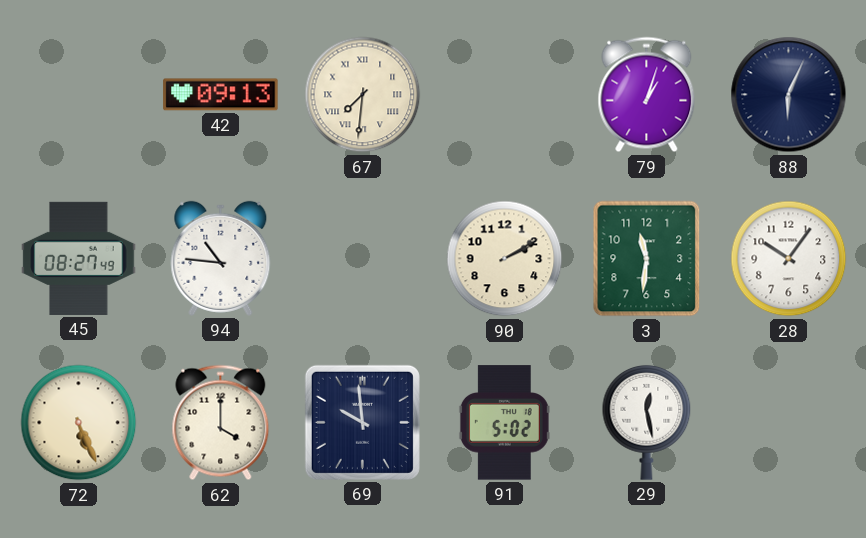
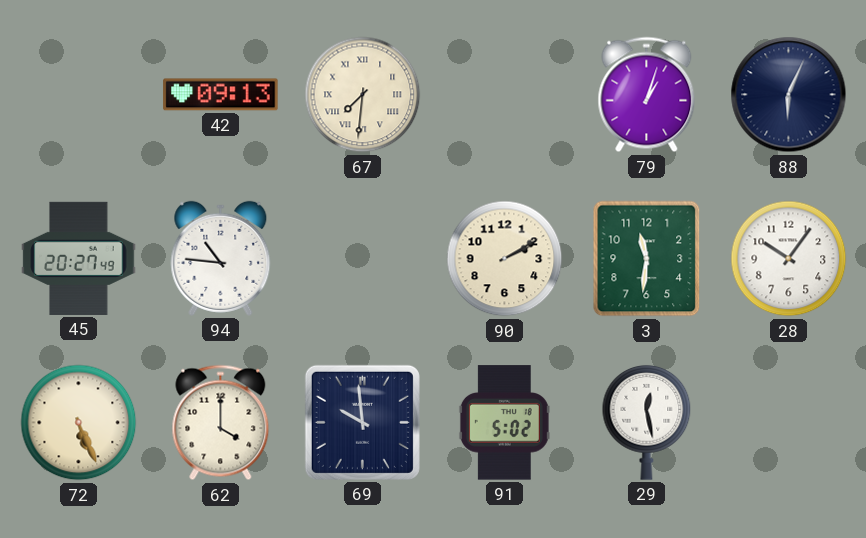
45: 08:27 -> 20:27 (79, 258)
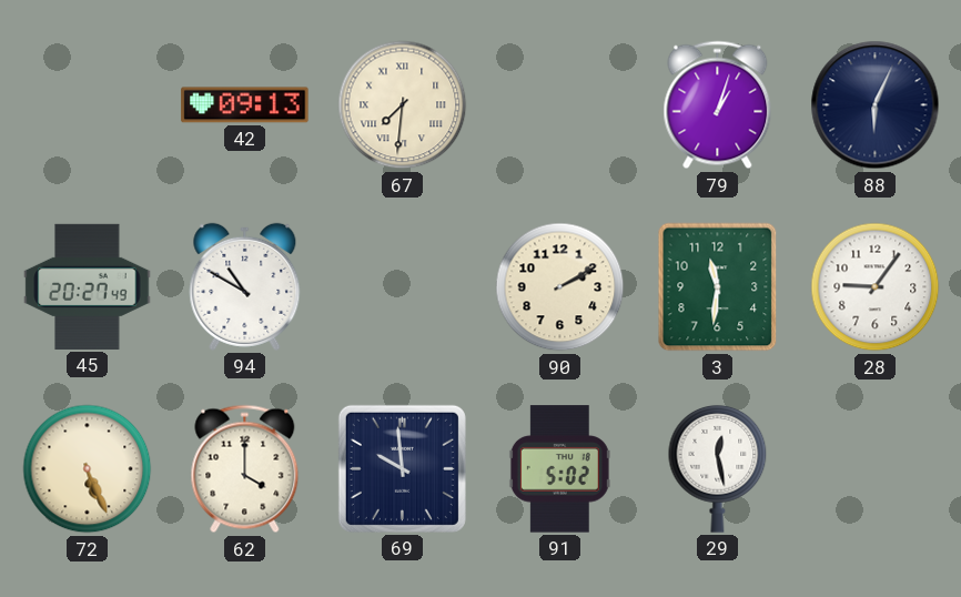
94: 10:46 -> 10:50 (245, 286)
28: 10:06 -> 9:06 (876, 287)
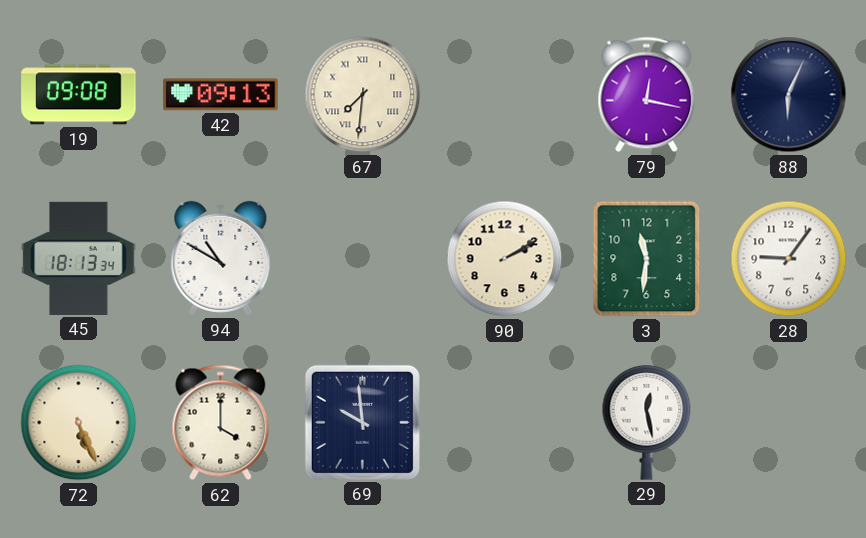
19: none -> 09:08 (79, 95)
79: 1:03 -> 12:17 (647, 95)
45: 20:27 -> 18:13 (79, 258)
91: 5:02 -> none (559, 469)
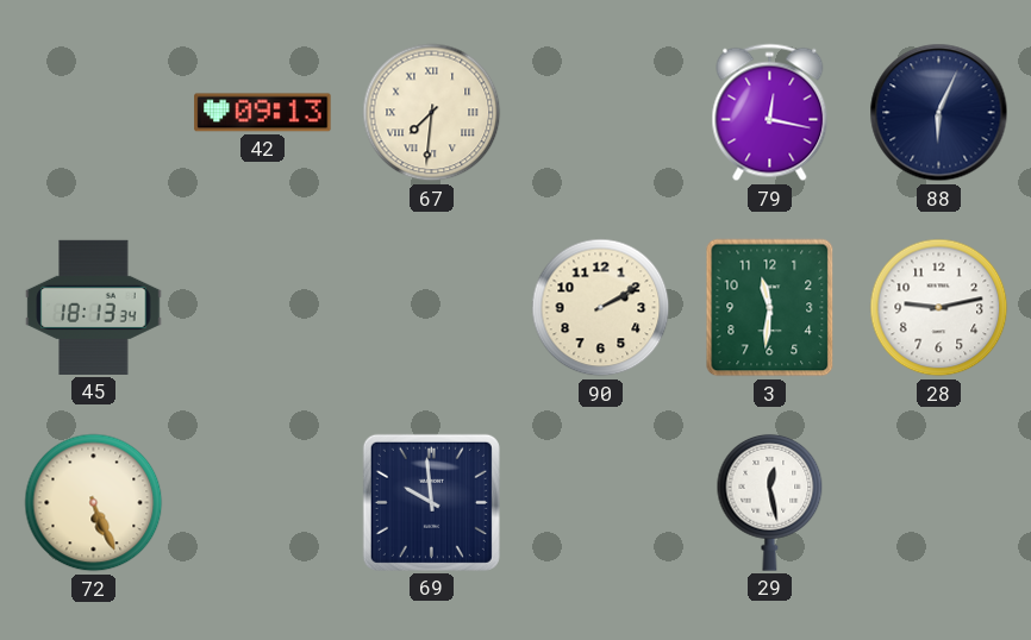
19: 09:08 -> none (79, 95)
94: 10:50 -> none (221, 258)
28: 9:06 -> 9:13 (939, 308)
62: 4:00 -> none (221, 423)
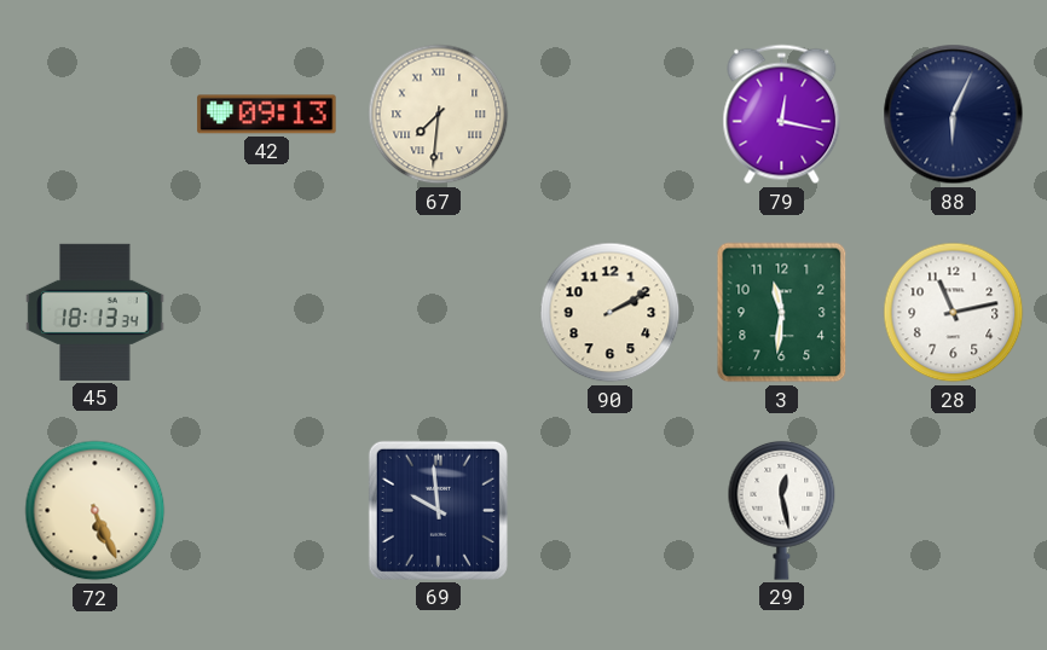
28: 9:13 -> 11:13 (954, 313)
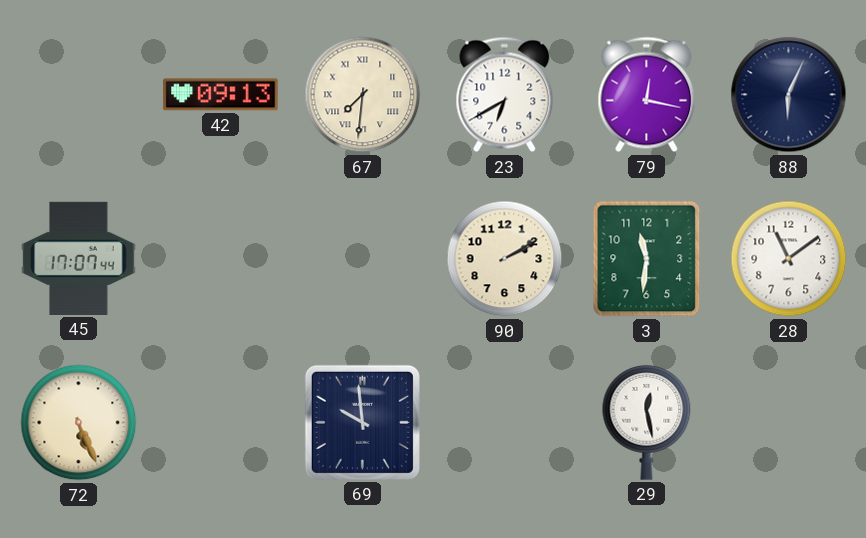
23: none -> 6:40 (505, 95)
45: 18:13 -> 17:07 (79, 258)
28: 11:13 -> 11:09 (789, 259)
